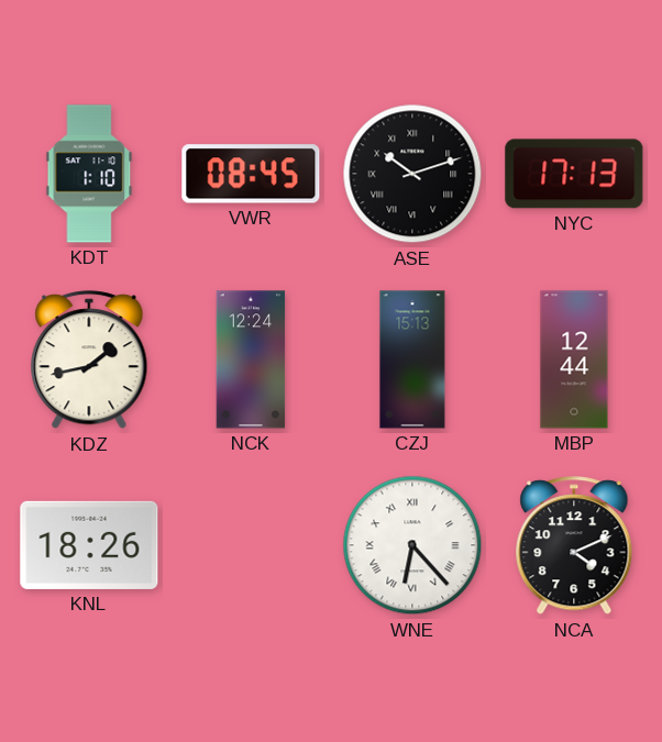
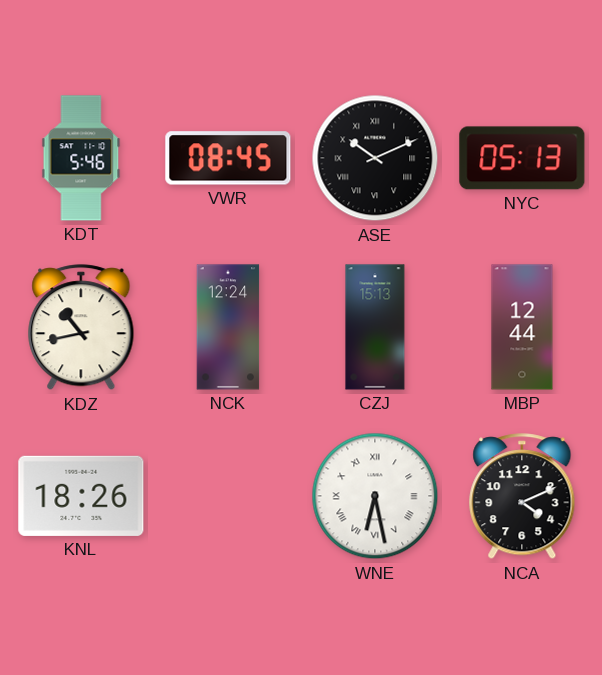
KDT: 1:10 -> 5:46 (81, 158)
ASE: 10:12 -> 10:11 (375, 158)
NYC: 17:13 -> 05:13 (522, 158)
KDZ: 1:43 -> 10:43 (81, 328)
WNE: 6:23 -> 6:28 (375, 496)
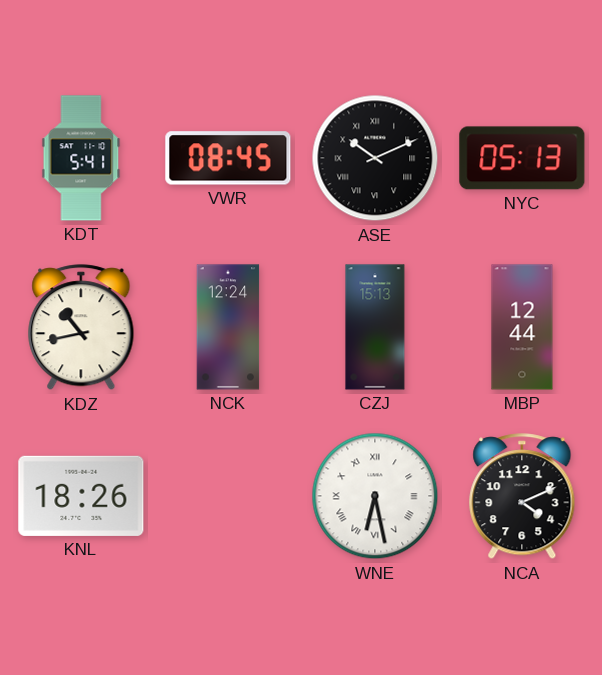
KDT: 5:46 -> 5:41 (81, 158)
